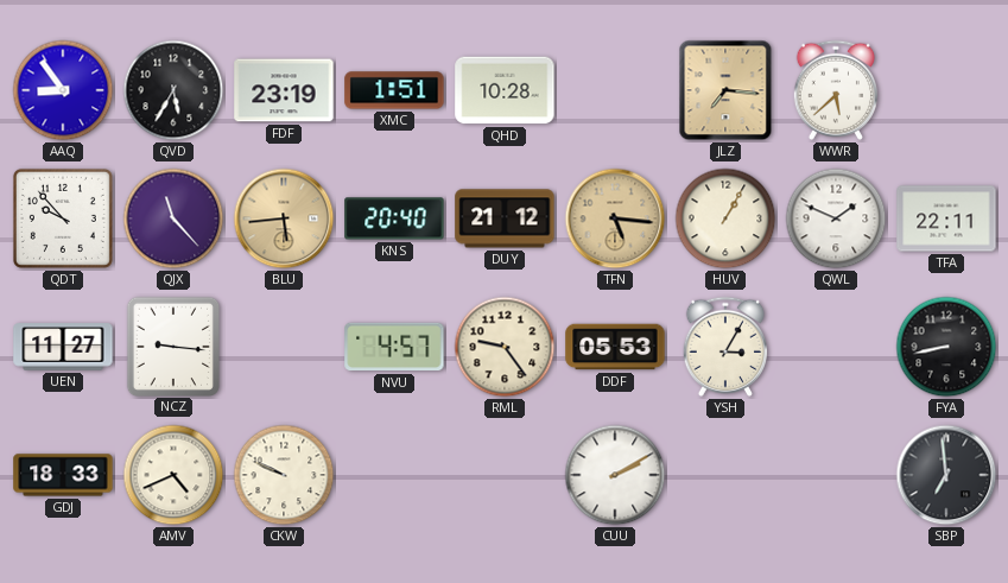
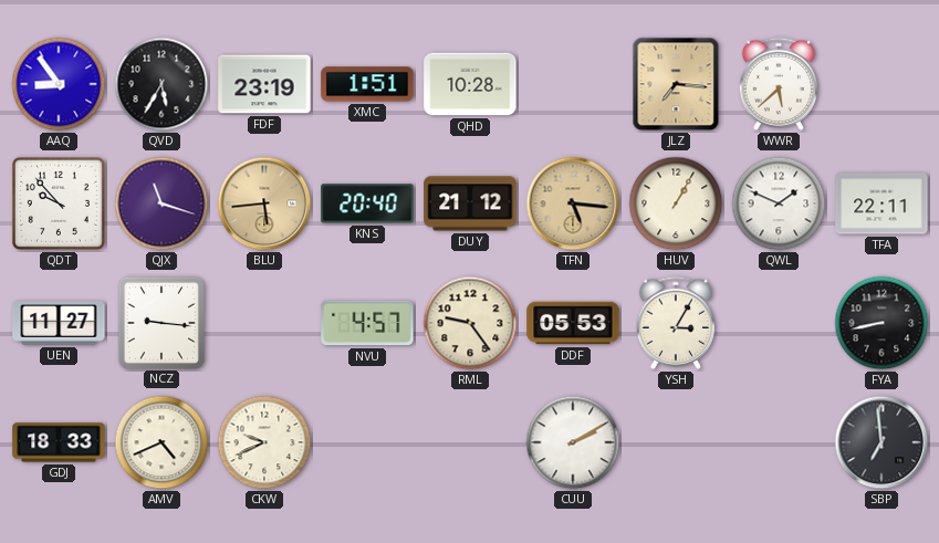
QJX: 11:23 -> 11:18 (161, 203)
CKW: 9:49 -> 9:41 (264, 442)
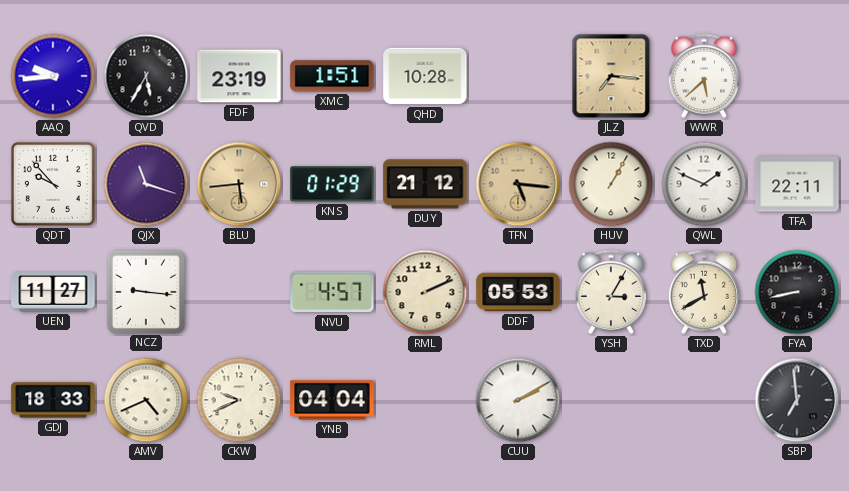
AAQ: 8:54 -> 9:44 (53, 76)
KNS: 20:40 -> 01:29 (332, 184)
RML: 9:24 -> 2:11 (425, 292)
TXD: none -> 11:40 (703, 292)
YNB: none -> 04:04 (332, 400)
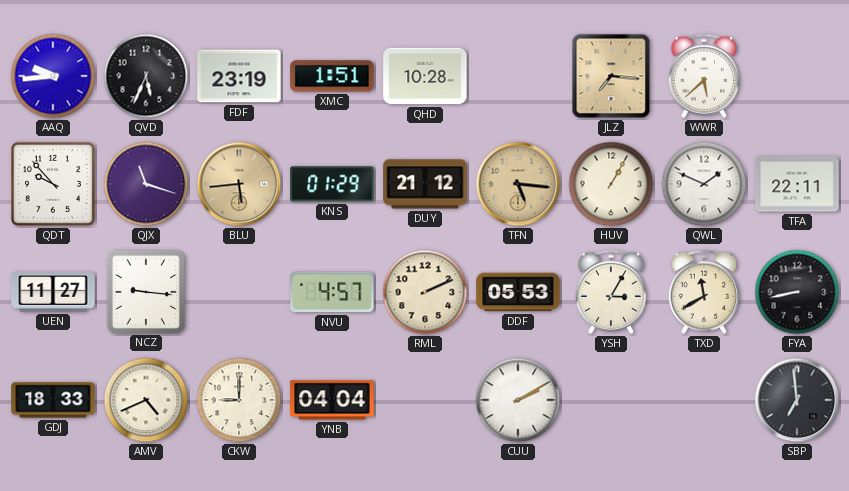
QVD: 5:35 -> 5:34 (146, 76)
CKW: 9:41 -> 9:00 (239, 400)
